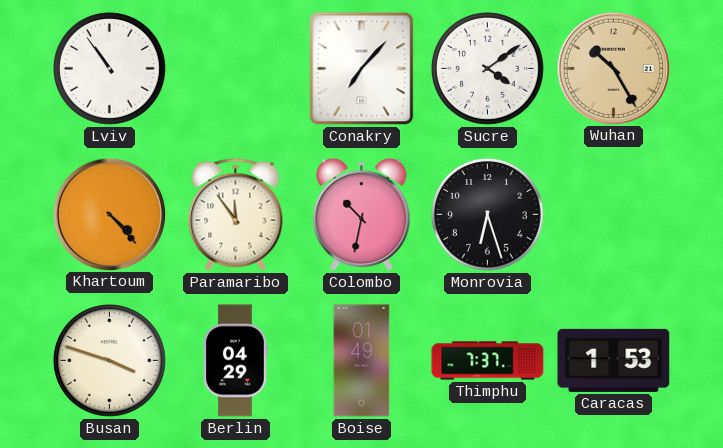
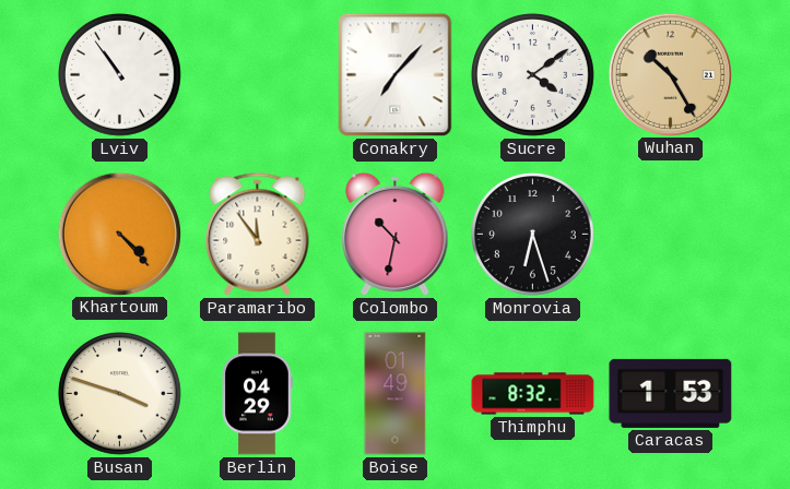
Thimphu: 7:37 -> 8:32 (533, 394)
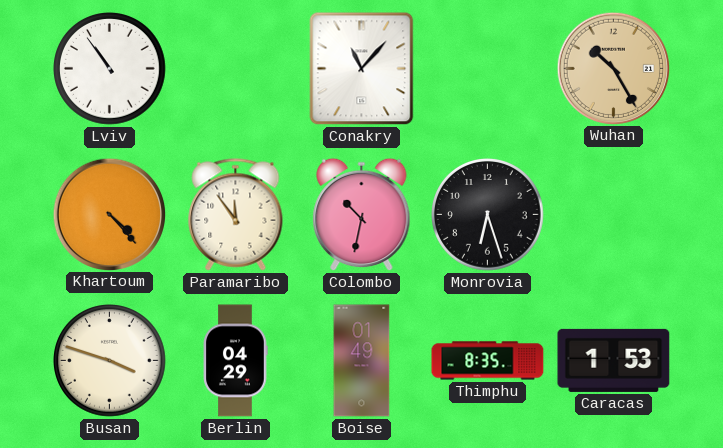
Conakry: 7:07 -> 11:07 (362, 69)
Sucre: 4:09 -> none (533, 75)
Thimphu: 8:32 -> 8:35 (488, 361)
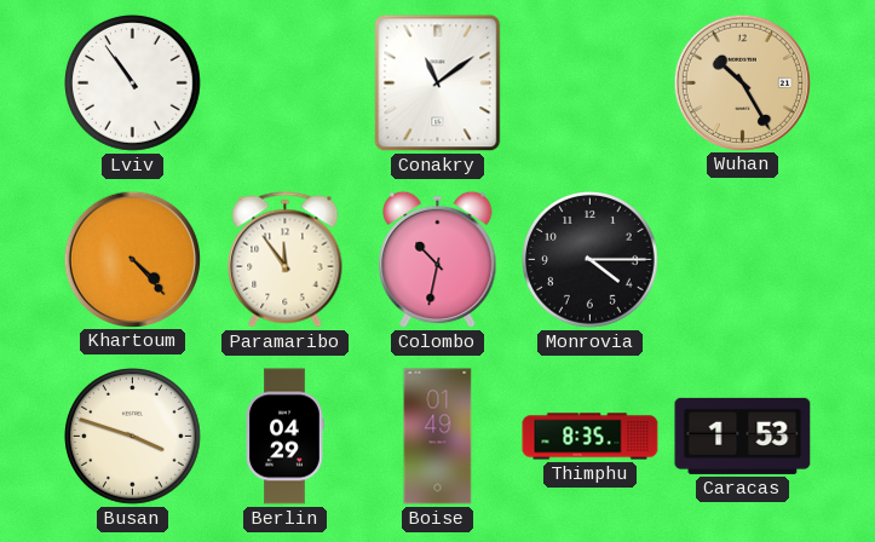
Conakry: 11:07 -> 11:09 (438, 83)
Monrovia: 6:27 -> 4:15 (591, 260)
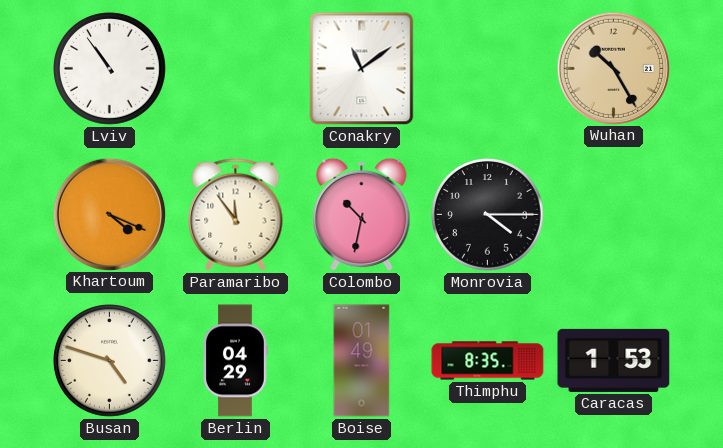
Khartoum: 4:23 -> 4:19 (109, 214)
Busan: 3:48 -> 4:48 (110, 361)
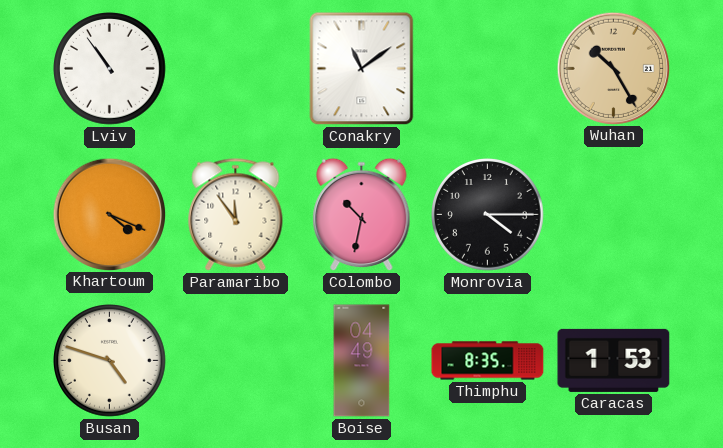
Berlin: 04:29 -> none (235, 361)
Boise: 01:49 -> 04:49 (362, 361)
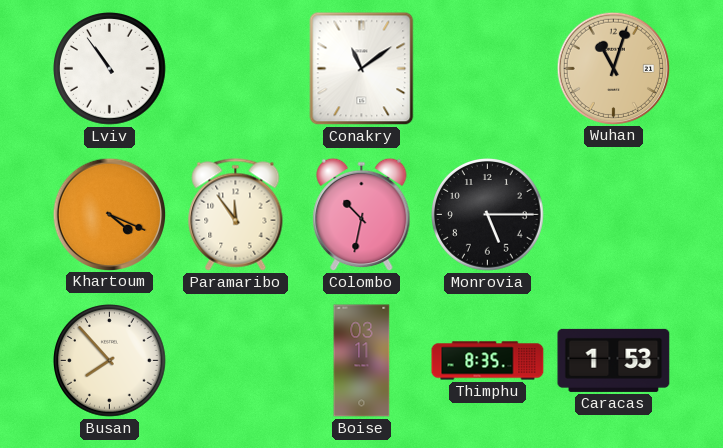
Wuhan: 10:25 -> 11:03 (613, 68)
Monrovia: 4:15 -> 5:15 (488, 215)
Busan: 4:48 -> 7:53 (110, 361)
Boise: 04:49 -> 03:11 (362, 361)
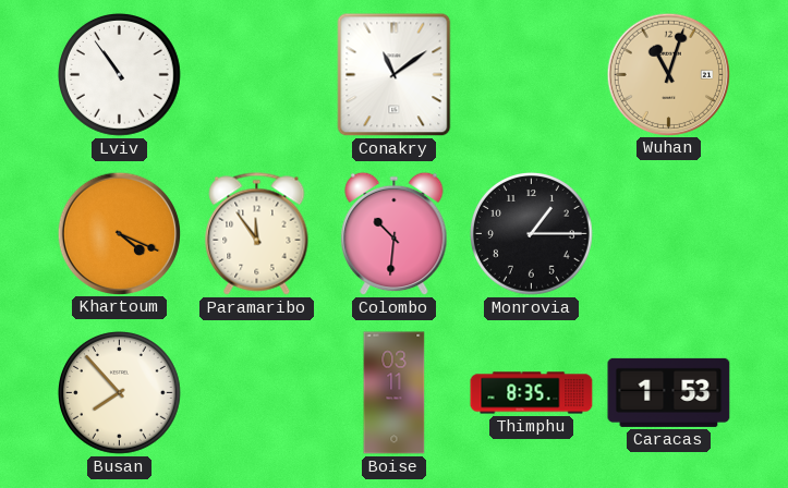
Colombo: 10:32 -> 10:31 (395, 234)
Monrovia: 5:15 -> 1:15 (532, 234)
